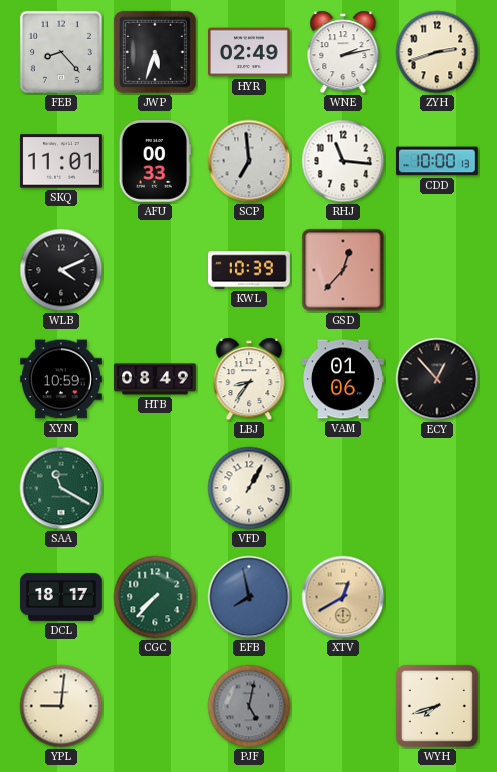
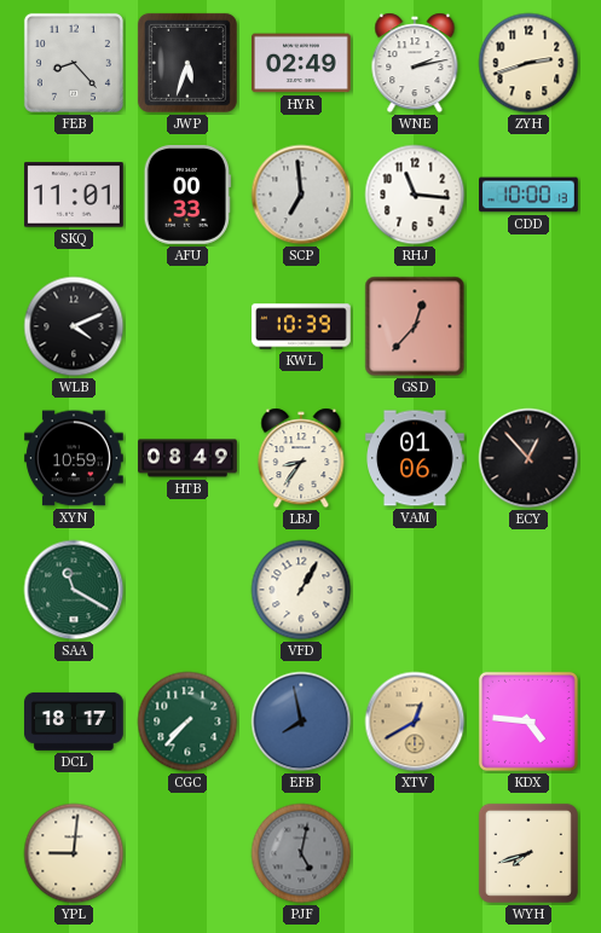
KDX: none -> 4:46 (528, 722)
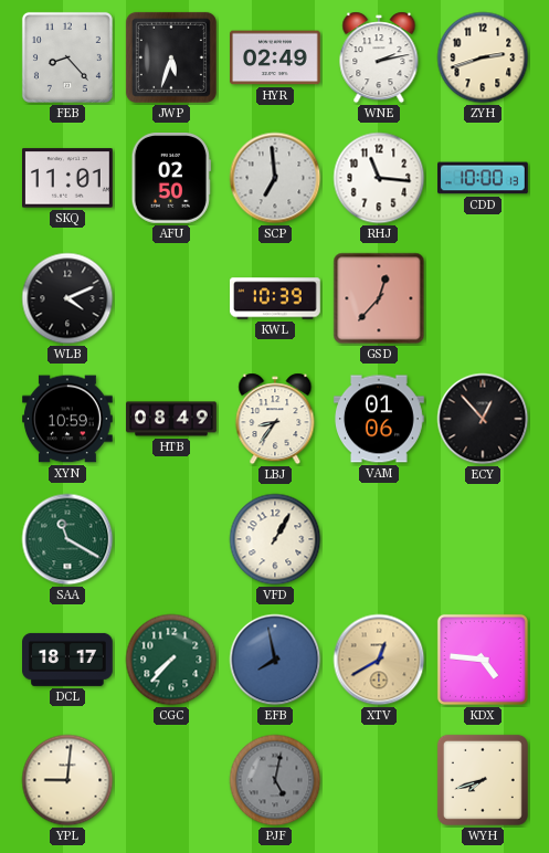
AFU: 00:33 -> 02:50 (171, 179)
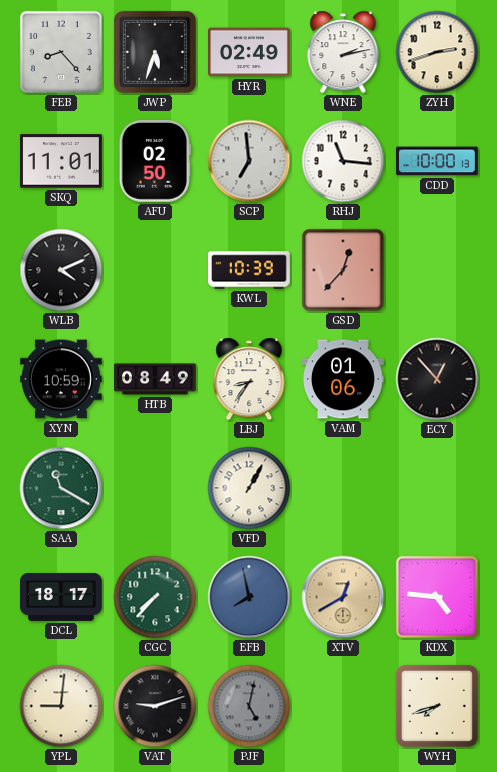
VAT: none -> 9:12 (155, 706)
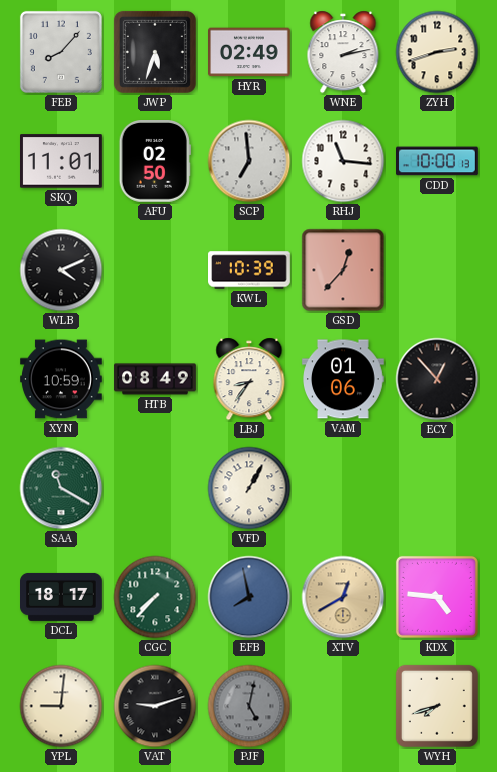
FEB: 8:23 -> 8:07 (61, 52)
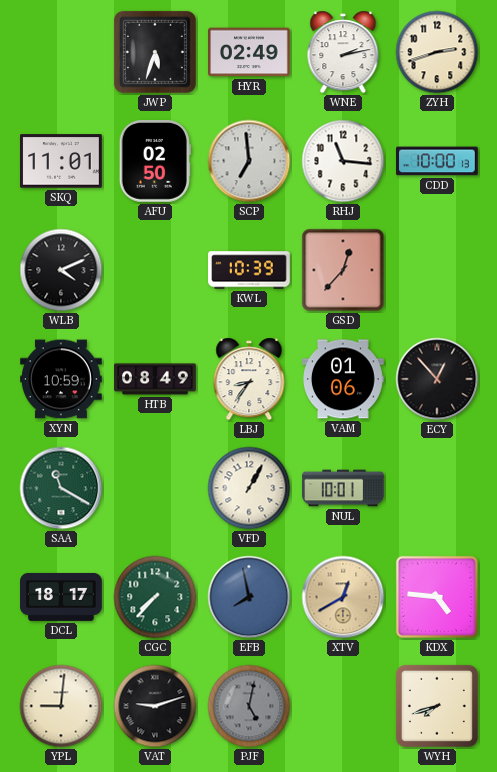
FEB: 8:07 -> none (61, 52)
NUL: none -> 10:01 (343, 488)
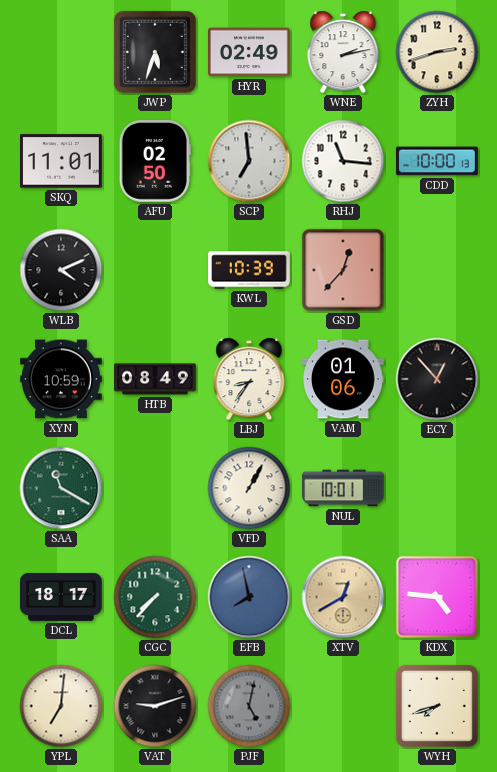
YPL: 9:01 -> 7:01 (61, 706)
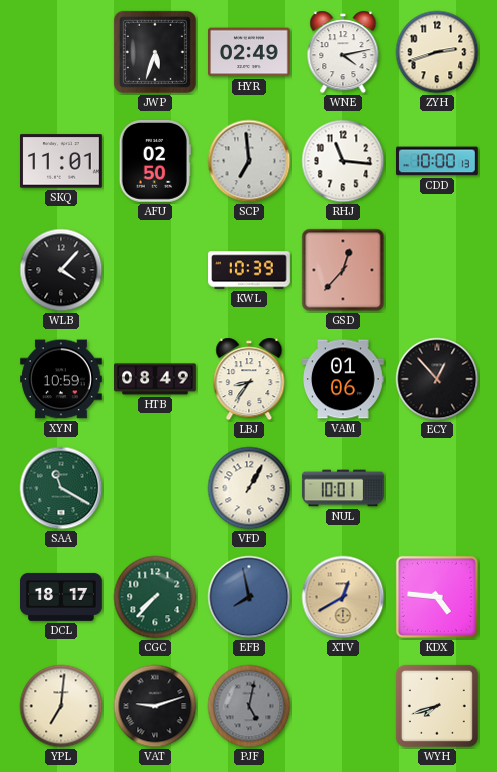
WNE: 2:13 -> 4:13 (343, 52)
WLB: 4:11 -> 4:07 (61, 270)
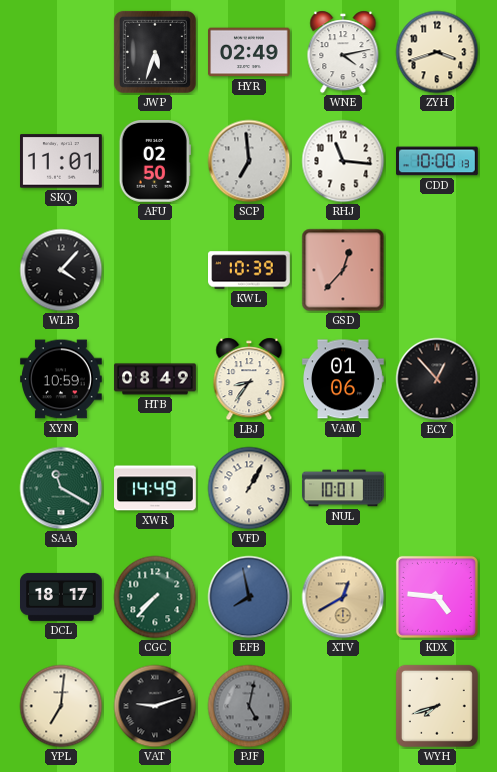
ZYH: 2:42 -> 3:42 (437, 52)
XWR: none -> 14:49 (156, 488)
